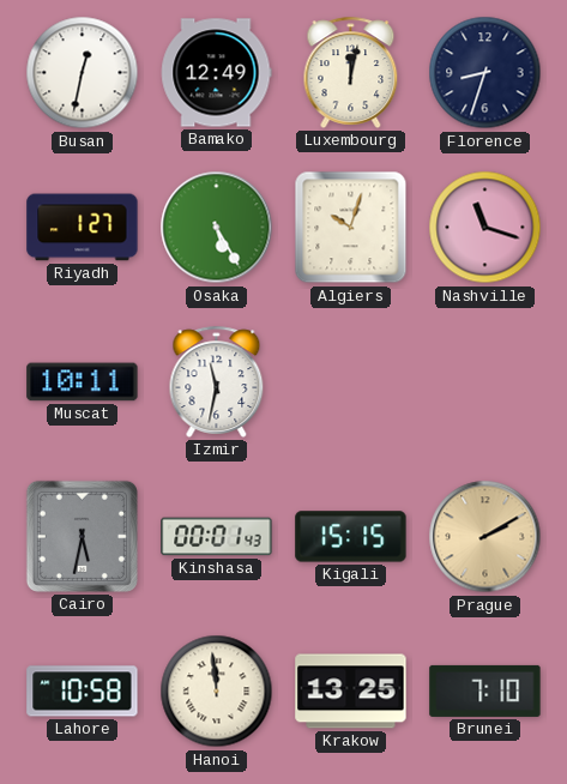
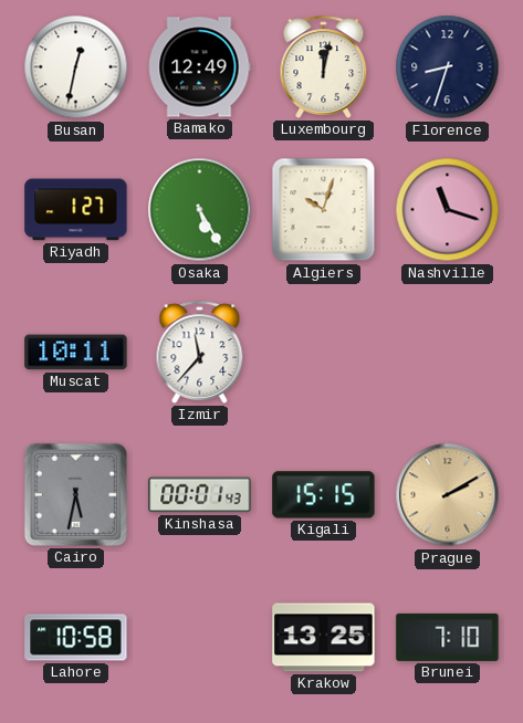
Izmir: 11:32 -> 11:37 (200, 352)
Hanoi: 11:59 -> none (217, 692)
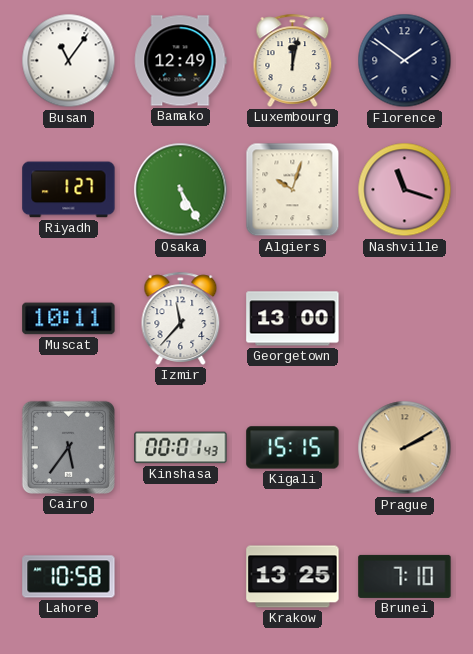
Busan: 12:32 -> 11:06 (69, 61)
Florence: 8:33 -> 1:51 (405, 61)
Georgetown: none -> 13:00 (293, 319)
Cairo: 5:32 -> 5:36 (68, 447)
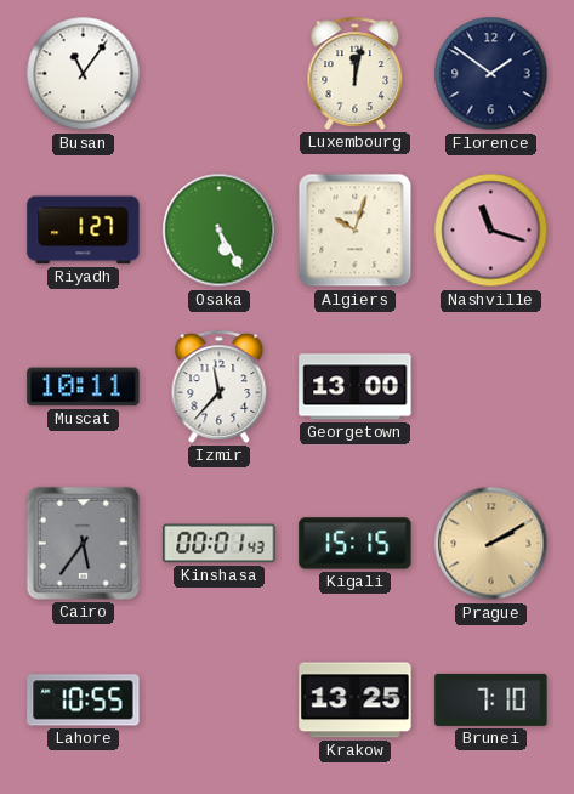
Bamako: 12:49 -> none (180, 61)
Lahore: 10:58 -> 10:55 (84, 701)
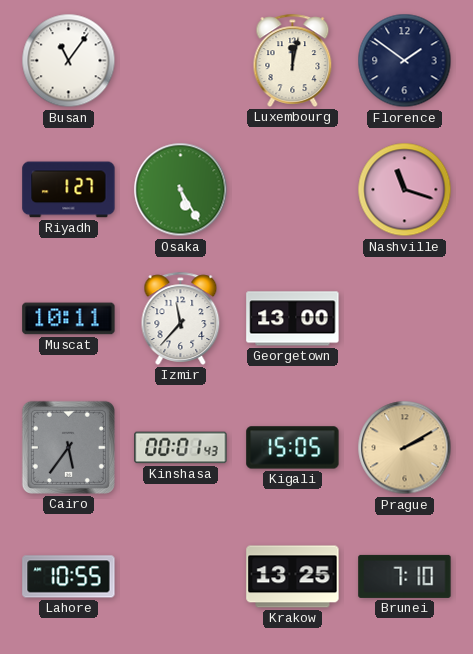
Algiers: 10:03 -> none (356, 231)
Kigali: 15:15 -> 15:05 (293, 448)
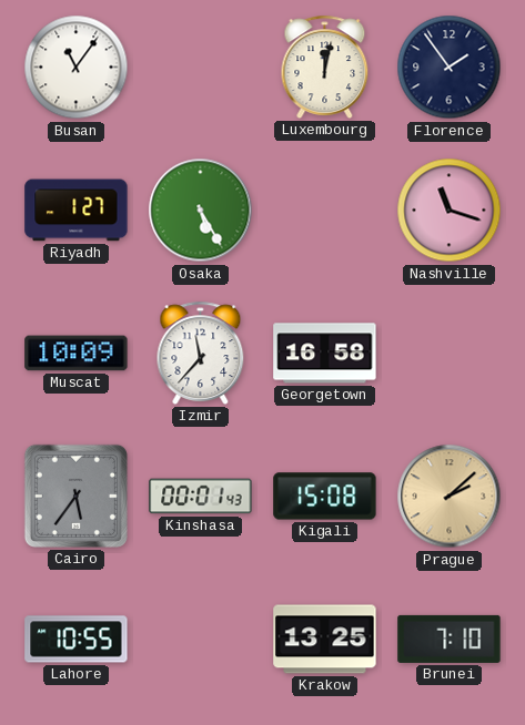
Florence: 1:51 -> 1:54 (450, 68)
Muscat: 10:11 -> 10:09 (77, 354)
Georgetown: 13:00 -> 16:58 (325, 354)
Kigali: 15:05 -> 15:08 (325, 497)
Prague: 2:10 -> 2:08 (450, 497)
